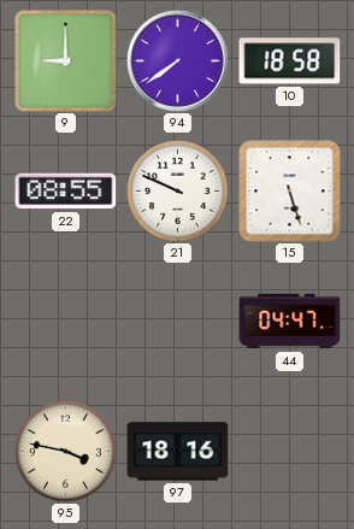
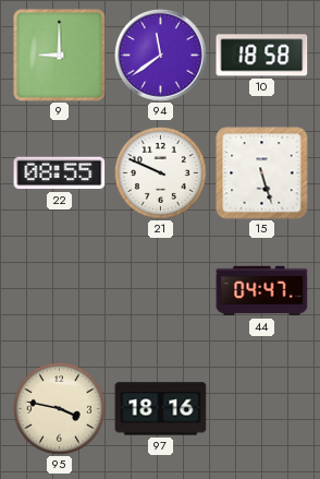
94: 7:39 -> 11:39 (161, 56)
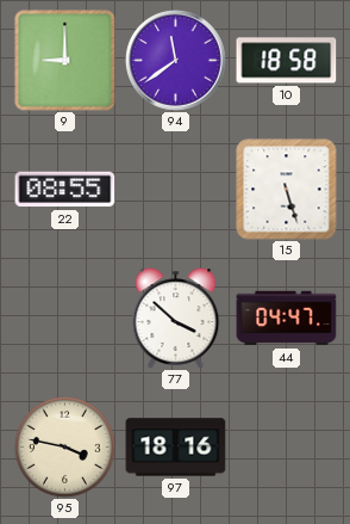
21: 9:49 -> none (160, 172)
77: none -> 3:52 (176, 319)
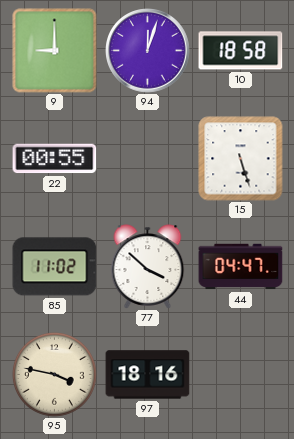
94: 11:39 -> 12:03 (148, 51)
22: 08:55 -> 00:55 (55, 159)
85: none -> 11:02 (55, 267)
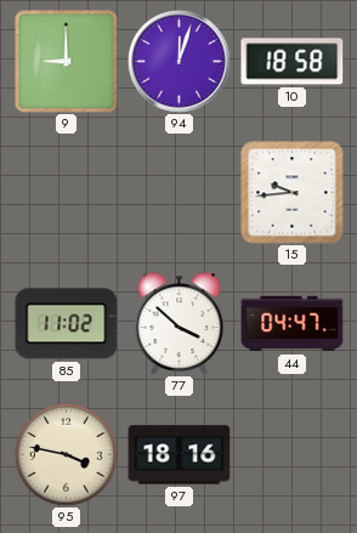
22: 00:55 -> none (55, 159)
15: 5:27 -> 9:44 (293, 193)
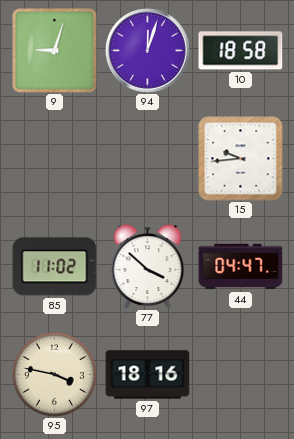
9: 9:00 -> 9:03 (55, 51)
